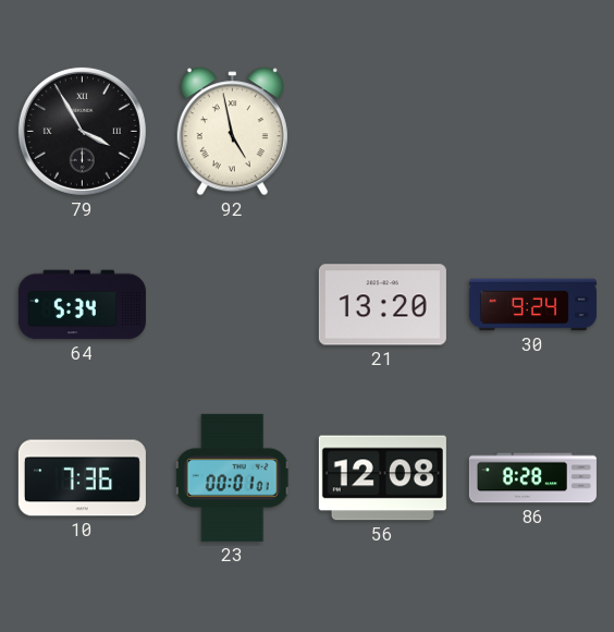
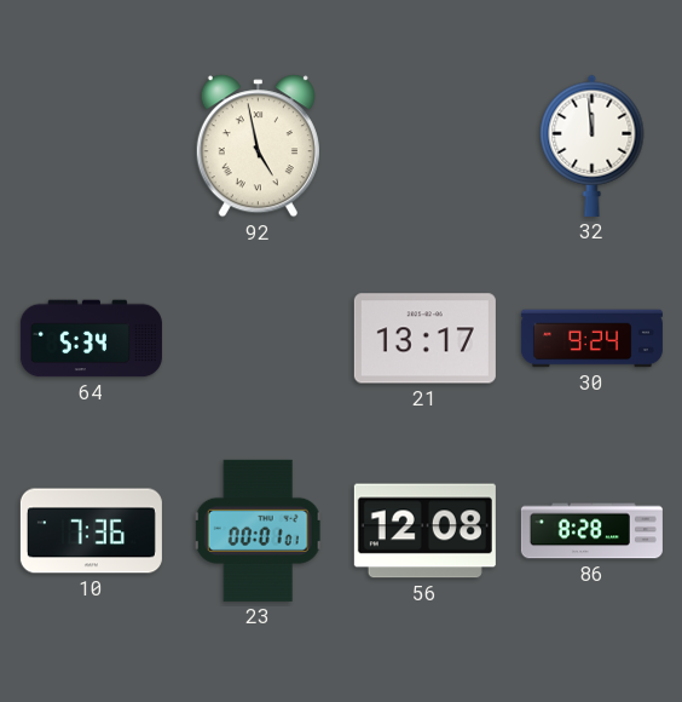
79: 3:55 -> none (82, 131)
32: none -> 11:59 (593, 145)
21: 13:20 -> 13:17 (424, 339)
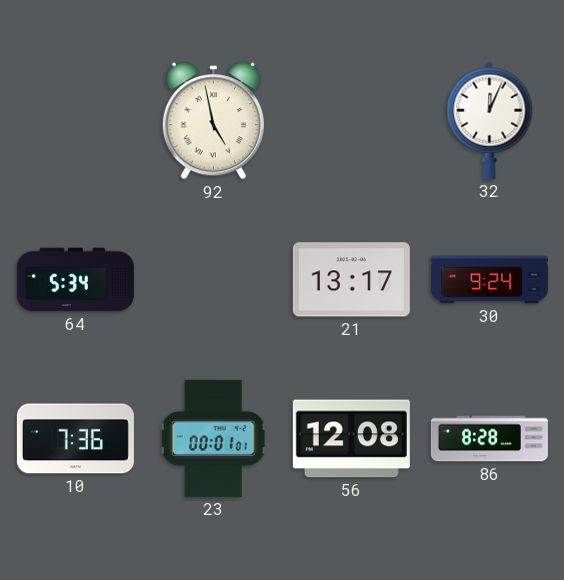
32: 11:59 -> 12:04 (490, 120)
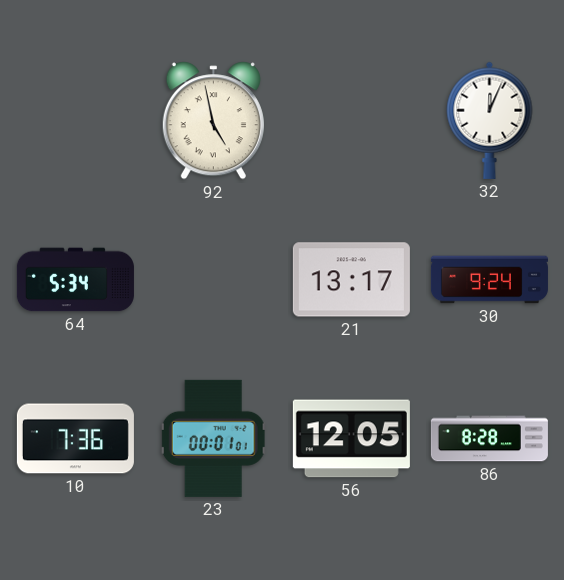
56: 12:08 -> 12:05 (351, 439)
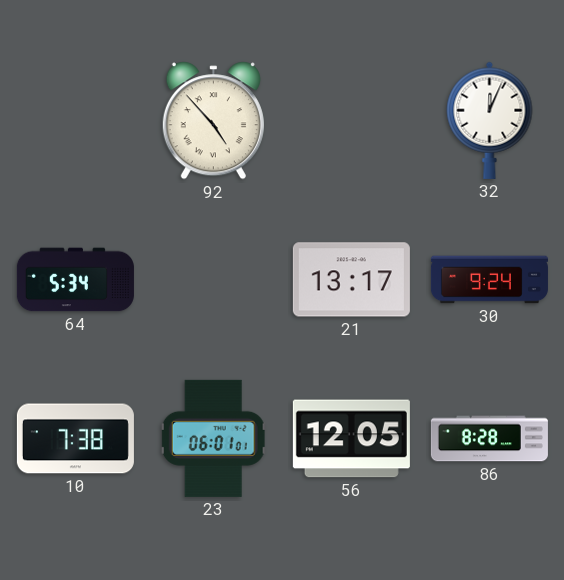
92: 4:58 -> 4:53 (213, 121)
10: 7:36 -> 7:38 (75, 439)
23: 00:01 -> 06:01 (214, 438)
